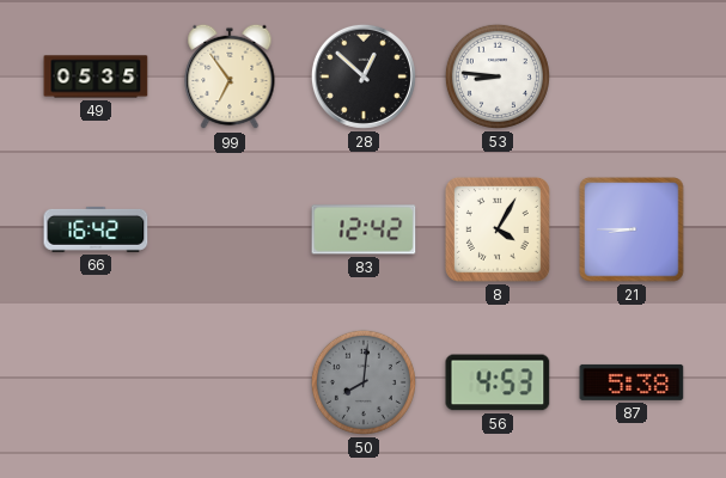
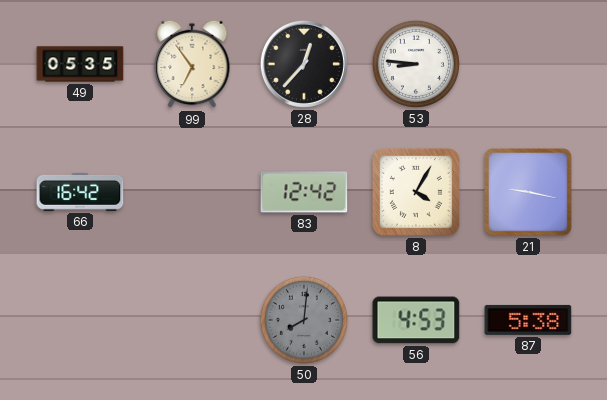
28: 12:52 -> 12:37 (304, 64)
21: 8:45 -> 9:17 (528, 192)
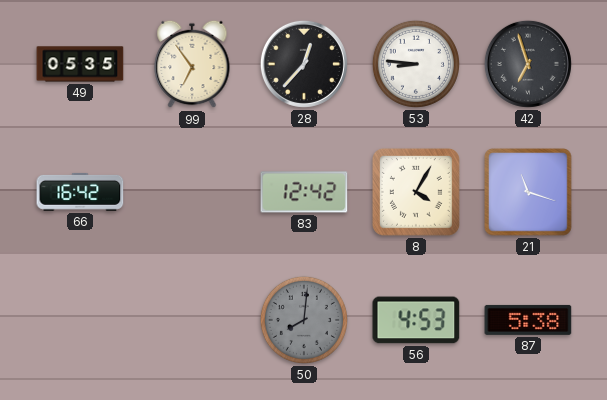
42: none -> 6:57 (528, 64)
21: 9:17 -> 11:18 (528, 192)
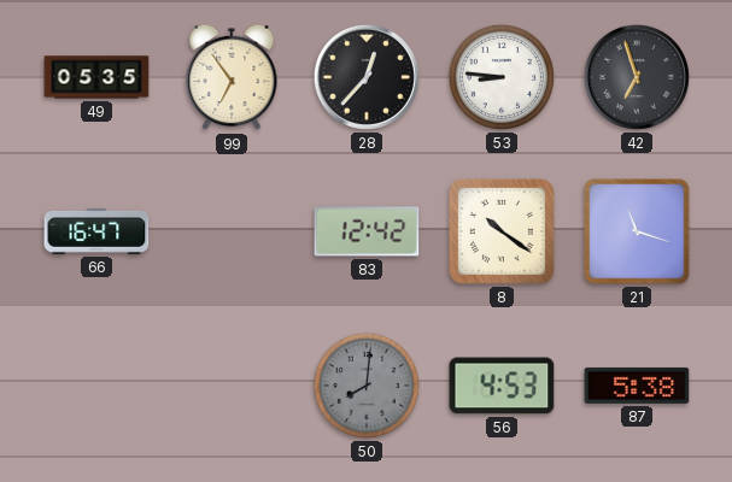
66: 16:42 -> 16:47 (96, 231)
8: 4:05 -> 10:21 (502, 231)
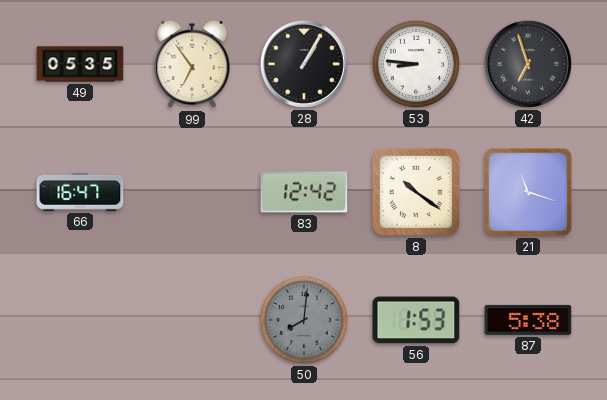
28: 12:37 -> 1:05 (304, 64)
56: 4:53 -> 1:53 (416, 320)
